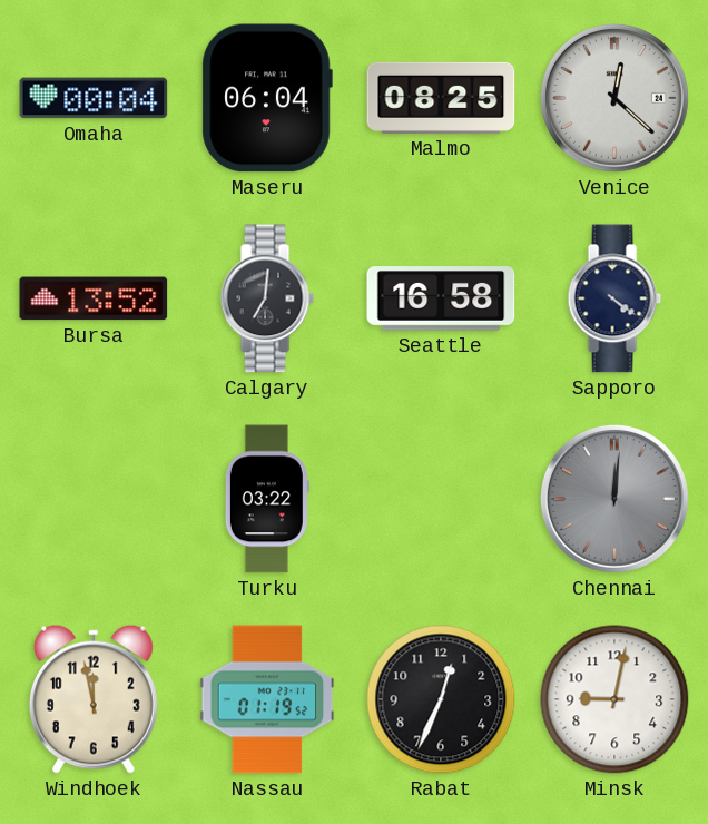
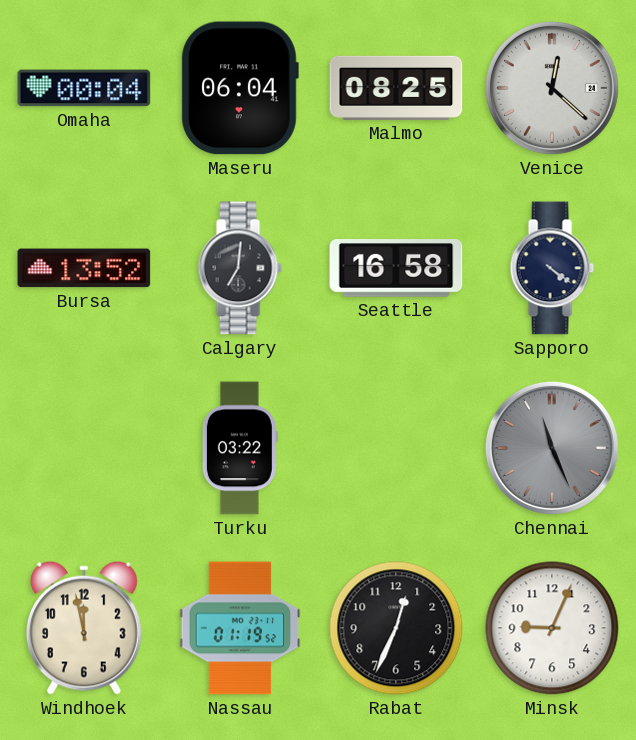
Chennai: 12:01 -> 11:26 (552, 448)
Minsk: 9:02 -> 9:04 (552, 628)
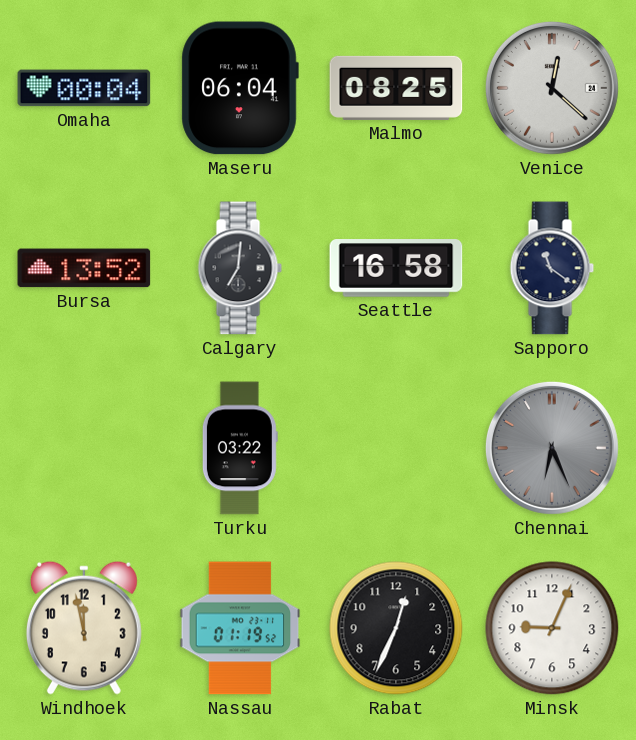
Sapporo: 4:21 -> 11:21 (552, 268)
Chennai: 11:26 -> 6:26 (552, 448)
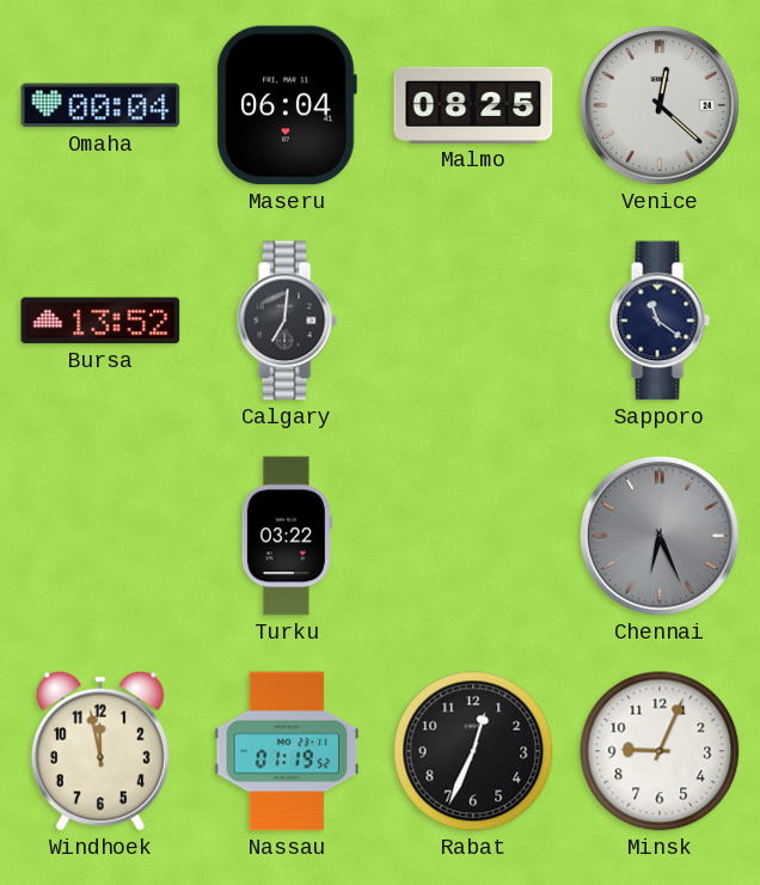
Seattle: 16:58 -> none (396, 268)
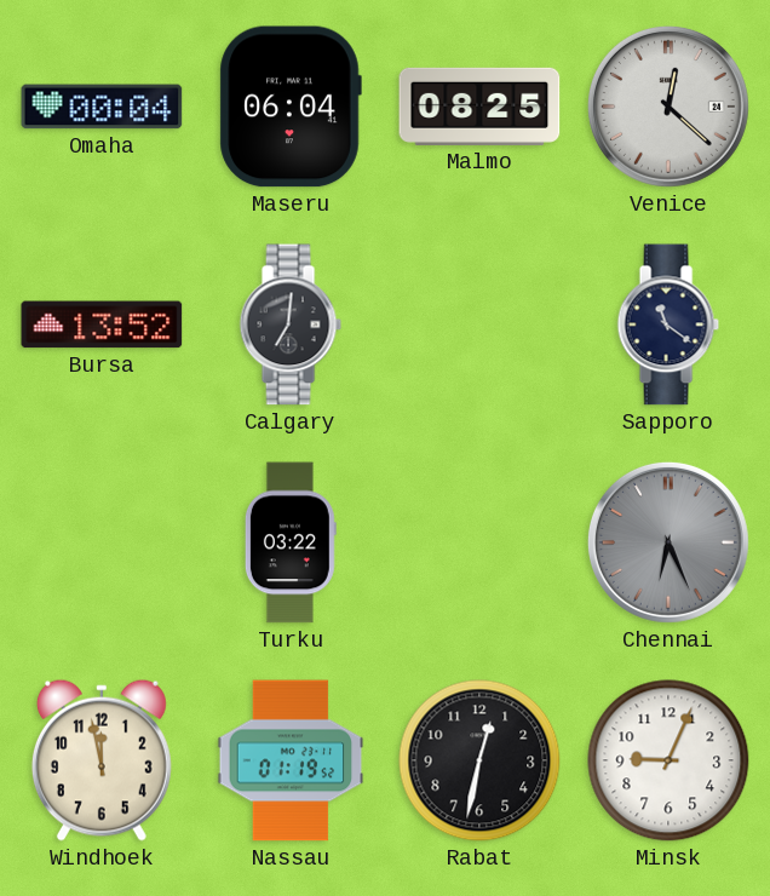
Rabat: 12:34 -> 12:32 (479, 760)
